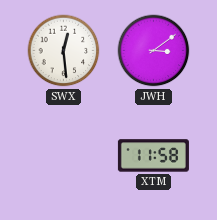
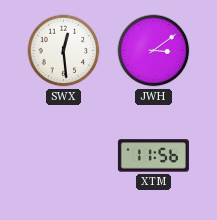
XTM: 11:58 -> 11:56 (153, 156)
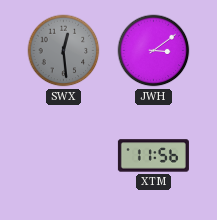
SWX dial: white -> grey (64, 51)
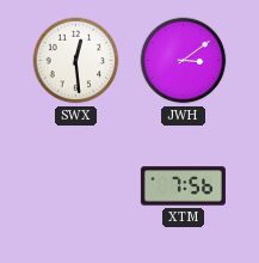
SWX dial: grey -> white (76, 61)
XTM: 11:56 -> 7:56 (183, 186)
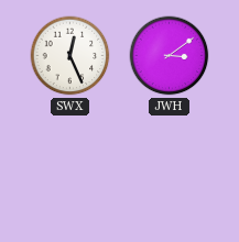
SWX: 12:29 -> 12:26 (70, 56)
XTM: 7:56 -> none (183, 186)
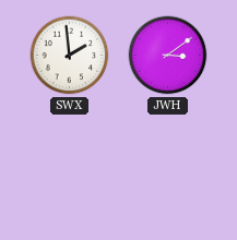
SWX: 12:26 -> 1:59 (70, 56)
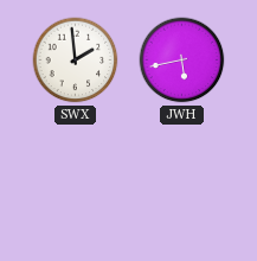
JWH: 3:09 -> 5:43 (182, 61)
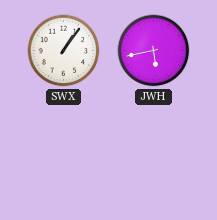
SWX: 1:59 -> 1:06 (64, 51)
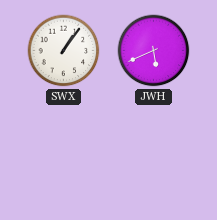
JWH: 5:43 -> 5:41 (154, 51)
